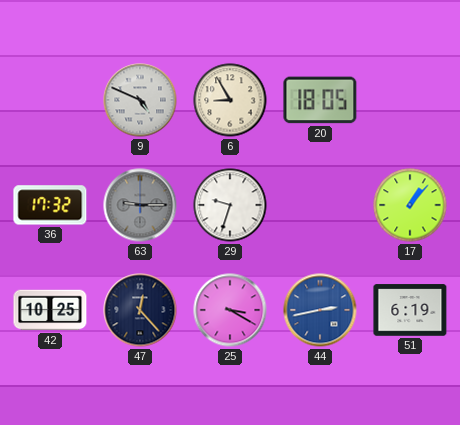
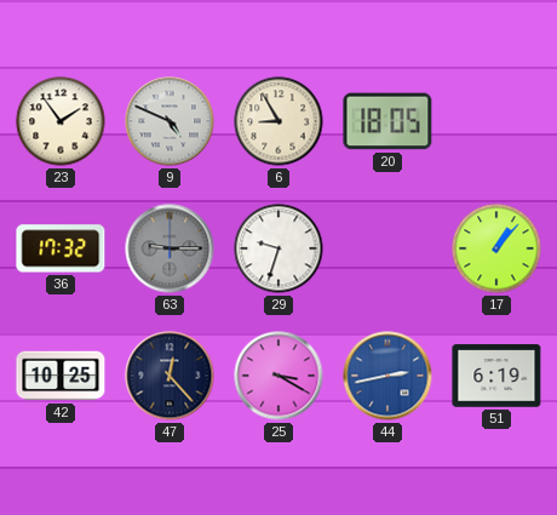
23: none -> 1:54 (61, 121)
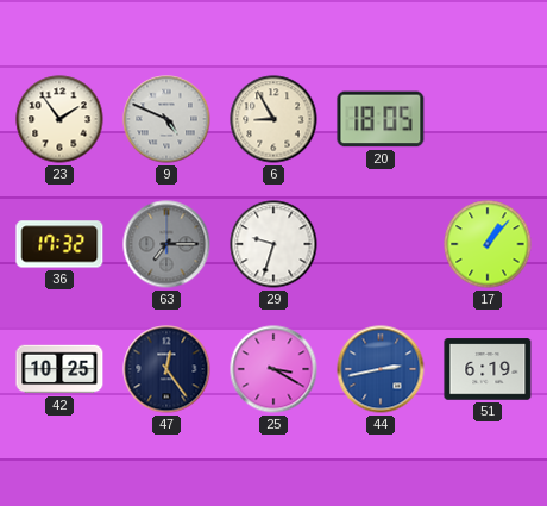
63: 9:15 -> 7:15 (166, 244)
47: 12:23 -> 12:24 (166, 369)
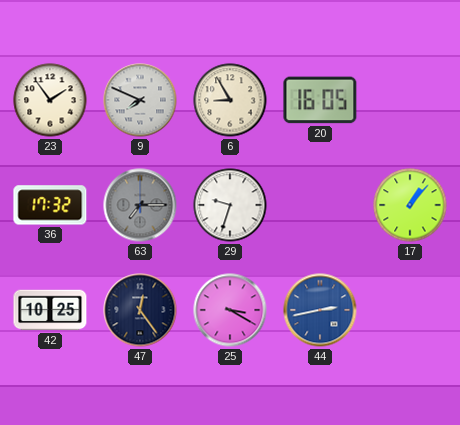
9: 4:49 -> 7:49 (140, 100)
20: 18:05 -> 16:05 (320, 100)
51: 6:19 -> none (488, 369)
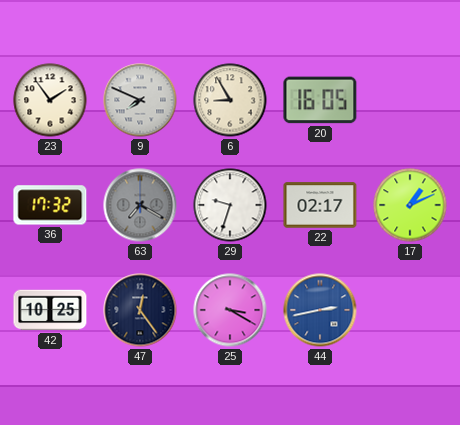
63: 7:15 -> 7:20 (140, 205)
22: none -> 02:17 (320, 205)
17: 1:07 -> 1:11 (410, 205)
